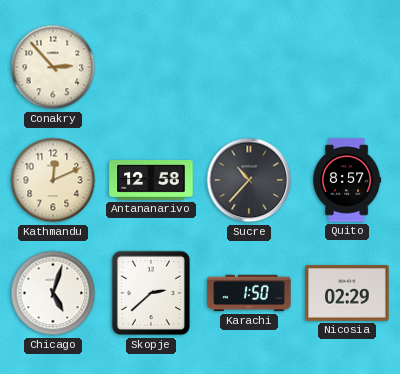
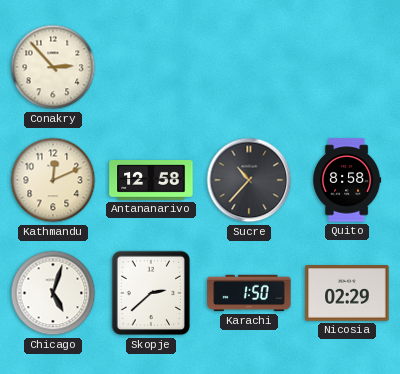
Quito: 8:57 -> 8:58 (347, 180)
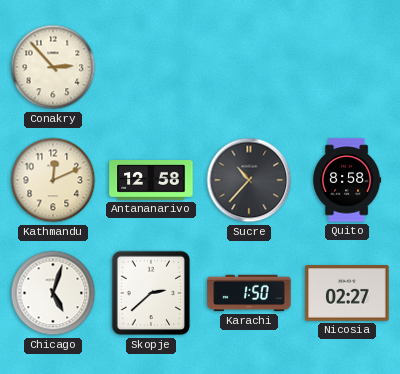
Nicosia: 02:29 -> 02:27 (347, 293)
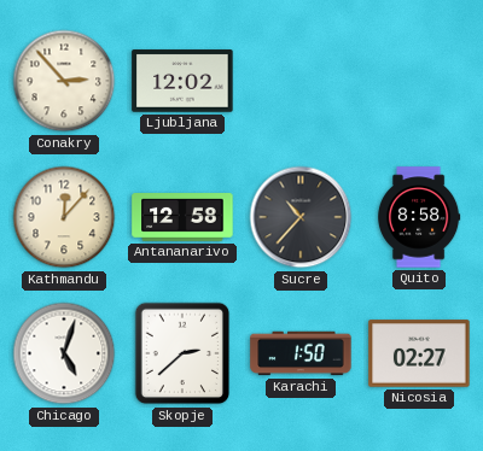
Ljubljana: none -> 12:02 (182, 81)
Kathmandu: 12:11 -> 12:07 (64, 217)
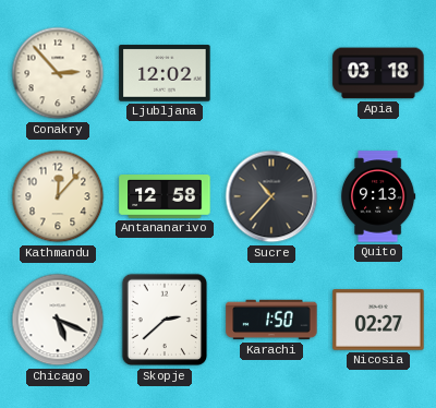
Apia: none -> 03:18 (378, 73)
Quito: 8:58 -> 9:13 (378, 196)
Chicago: 5:03 -> 5:19 (58, 320)
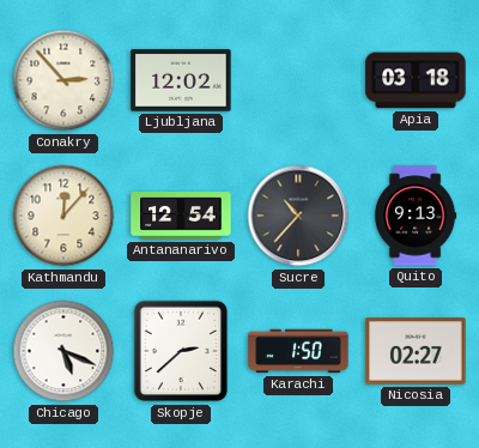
Antananarivo: 12:58 -> 12:54 (181, 217)
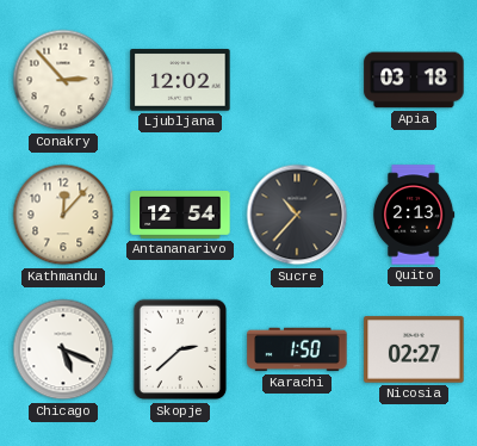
Quito: 9:13 -> 2:13 (414, 215)
